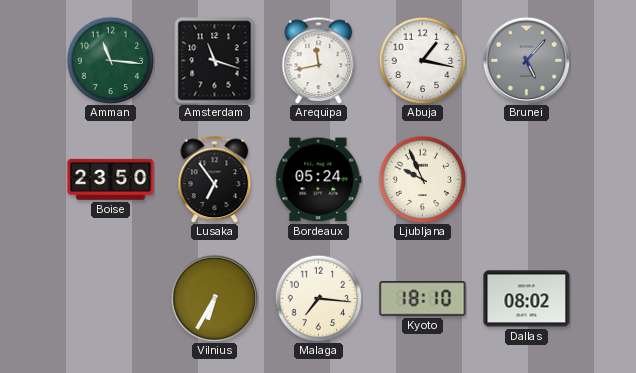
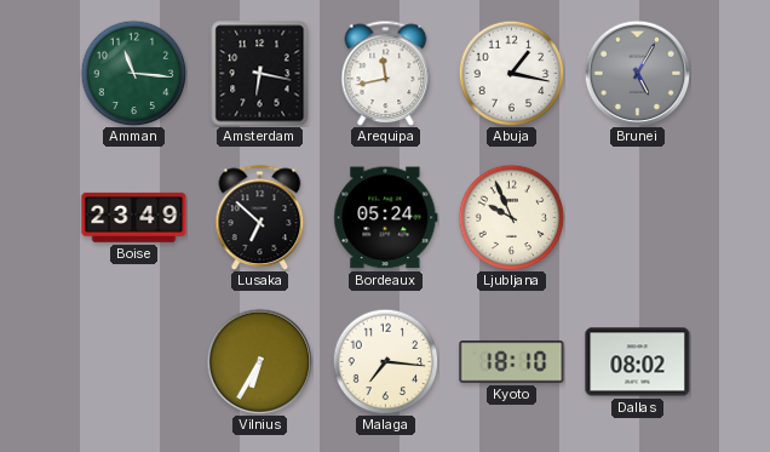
Amsterdam: 11:18 -> 6:17 (260, 74)
Brunei: 5:07 -> 5:05 (637, 73)
Boise: 23:50 -> 23:49 (134, 217)
Lusaka: 6:54 -> 6:52 (260, 217)
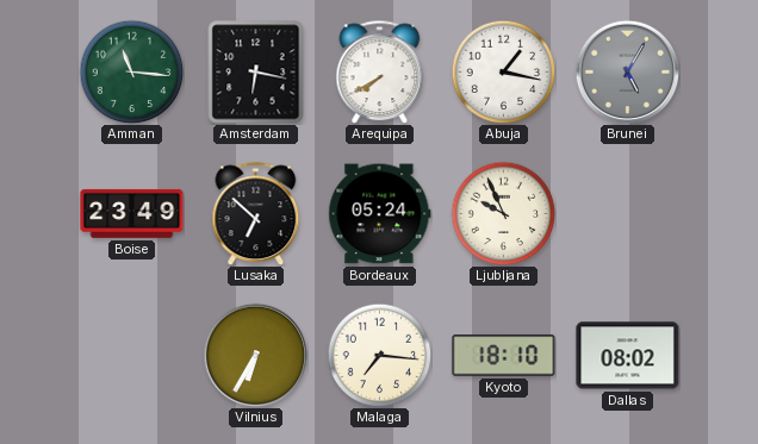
Arequipa: 11:43 -> 7:40 (380, 71)
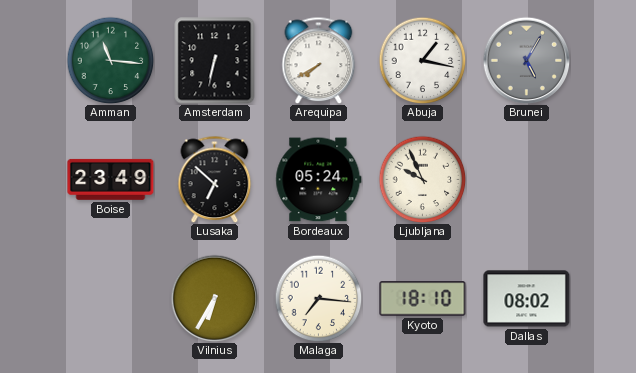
Amsterdam: 6:17 -> 6:32 (215, 61)
